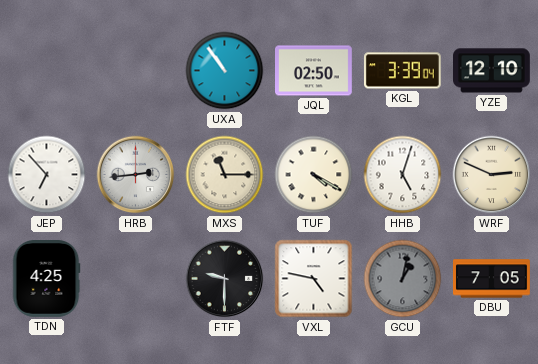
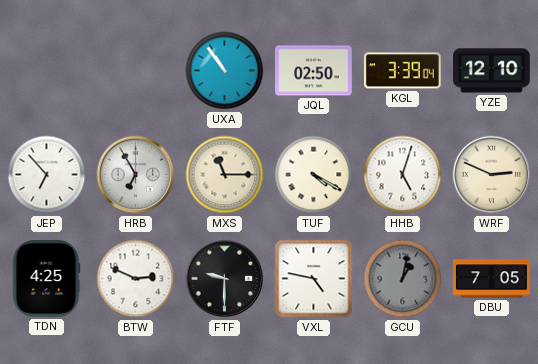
HRB: 2:44 -> 6:55 (136, 175)
BTW: none -> 2:49 (136, 279)
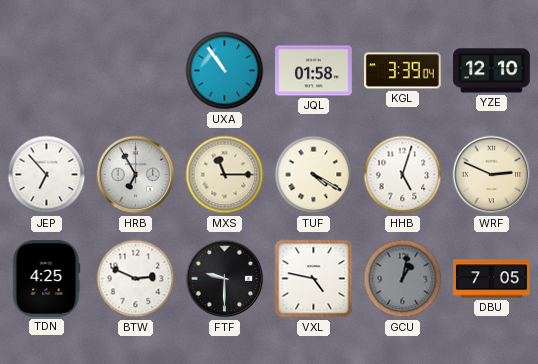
JQL: 02:50 -> 01:58 (314, 71)
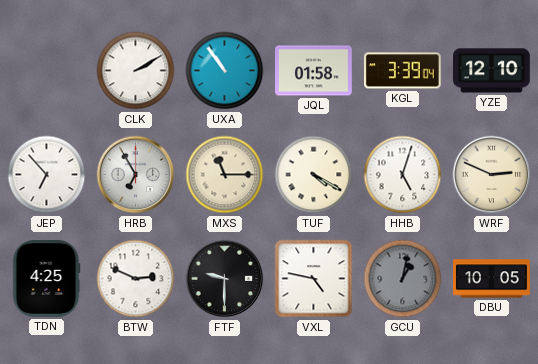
CLK: none -> 2:10 (136, 71)
DBU: 7:05 -> 10:05 (492, 279)
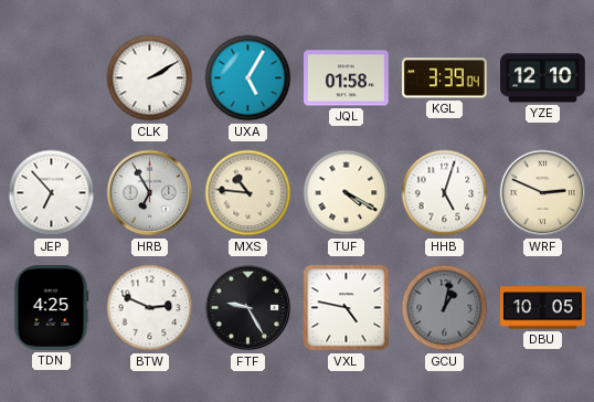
UXA: 10:54 -> 5:05 (248, 78)
MXS: 11:15 -> 10:46 (248, 193)
FTF: 9:30 -> 9:25 (248, 308)
